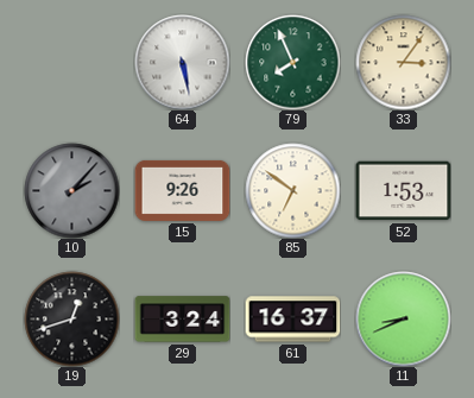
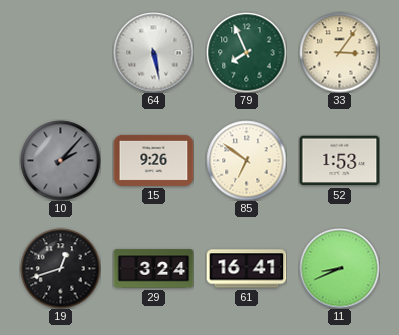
61: 16:37 -> 16:41 (246, 269)
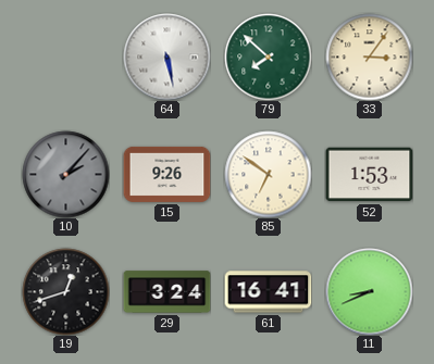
79: 7:56 -> 7:52 (268, 57)
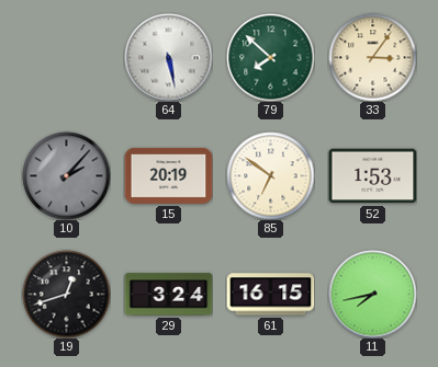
15: 9:26 -> 20:19 (168, 175)
61: 16:41 -> 16:15 (270, 295)
11: 8:41 -> 7:43 (372, 294)
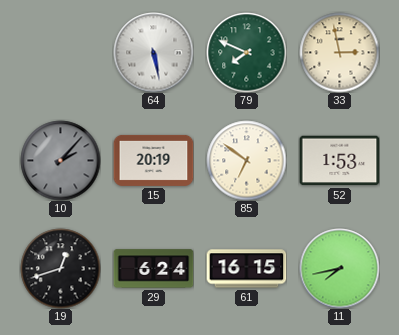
79: 7:52 -> 7:49 (246, 52)
33: 3:06 -> 2:58 (339, 52)
29: 3:24 -> 6:24 (153, 269)
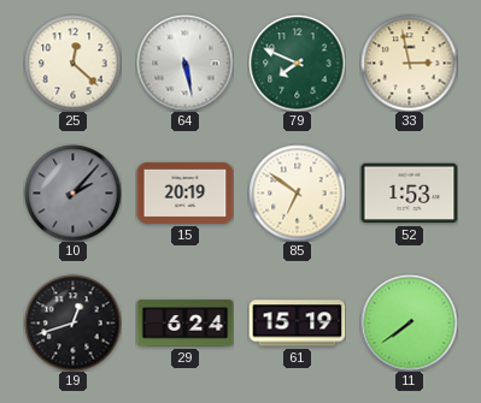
25: none -> 12:22 (72, 63)
61: 16:15 -> 15:19 (297, 324)
11: 7:43 -> 7:39 (409, 322)
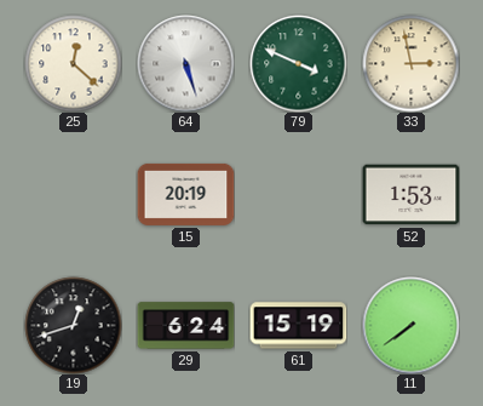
64: 5:28 -> 5:27 (185, 63)
79: 7:49 -> 3:49 (298, 63)
10: 2:07 -> none (72, 192)
85: 6:51 -> none (297, 192)
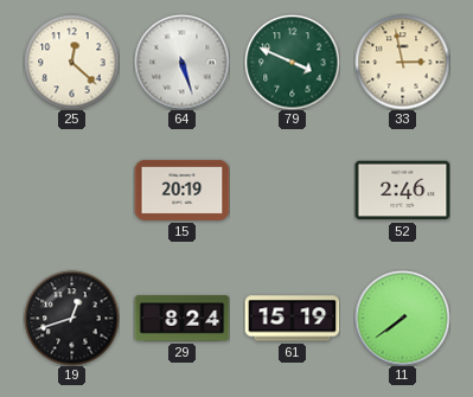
52: 1:53 -> 2:46 (402, 191)
29: 6:24 -> 8:24 (181, 319)
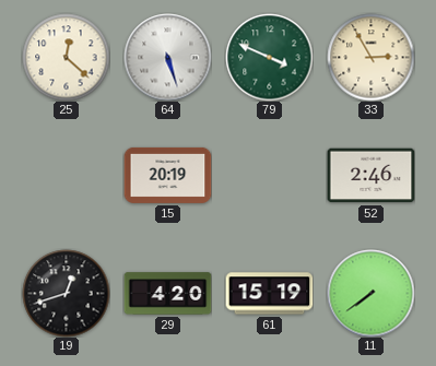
33: 2:58 -> 2:55 (370, 57)
29: 8:24 -> 4:20 (167, 294)
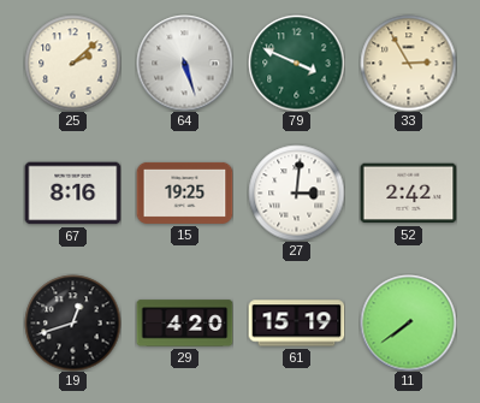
25: 12:22 -> 2:08 (72, 63)
67: none -> 8:16 (72, 194)
15: 20:19 -> 19:25 (184, 192)
27: none -> 3:01 (296, 192)
52: 2:46 -> 2:42 (408, 194)
